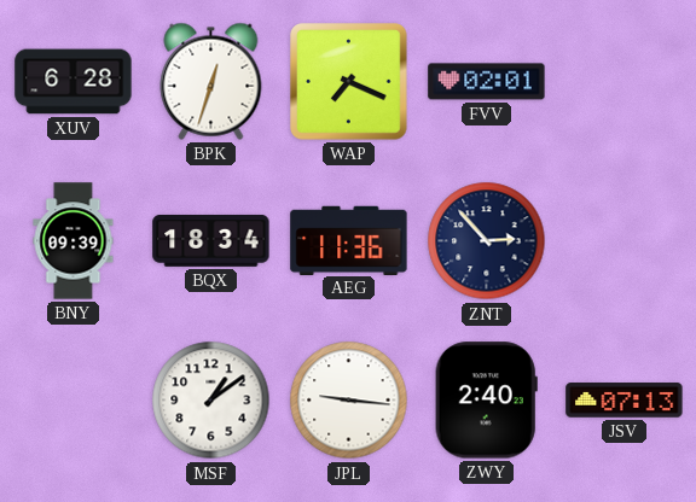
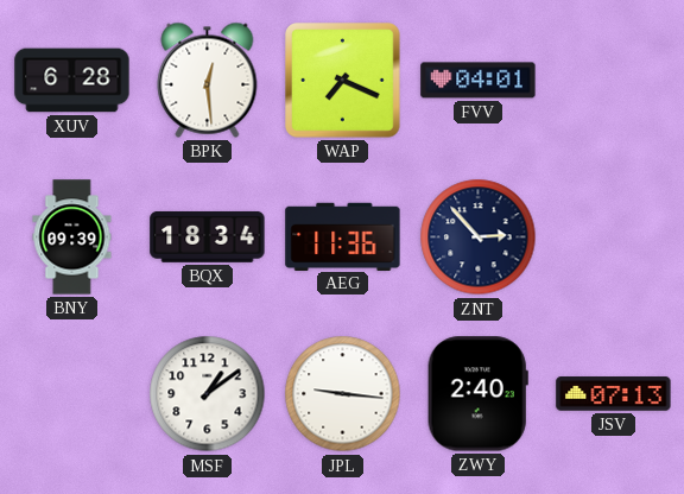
BPK: 12:33 -> 12:29 (208, 80)
FVV: 02:01 -> 04:01 (479, 81)
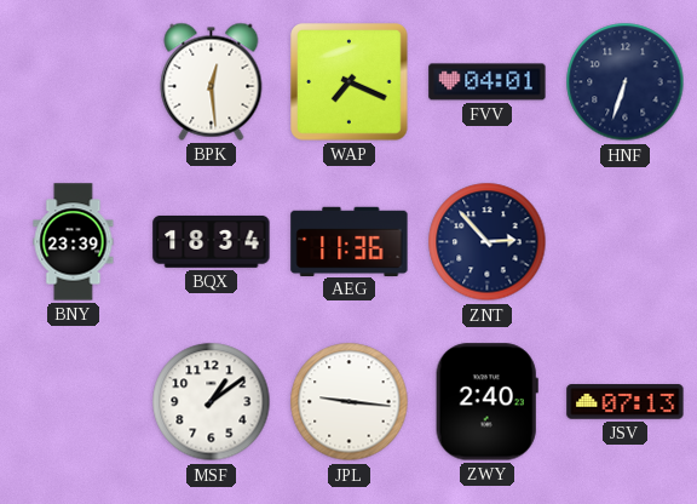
XUV: 6:28 -> none (72, 81)
HNF: none -> 6:33 (626, 82)
BNY: 09:39 -> 23:39 (74, 242)
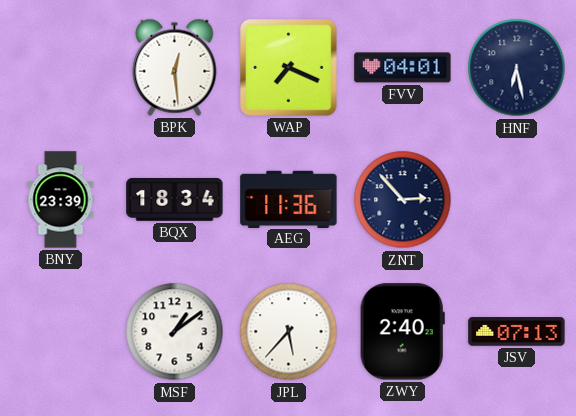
HNF: 6:33 -> 6:28 (517, 68)
JPL: 9:16 -> 5:37 (289, 332)
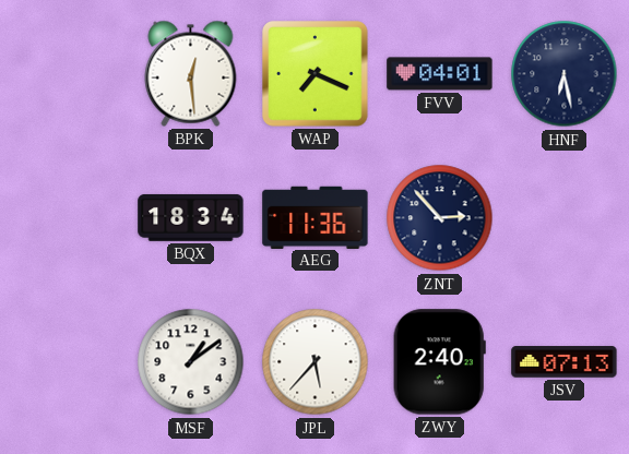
BNY: 23:39 -> none (61, 200)
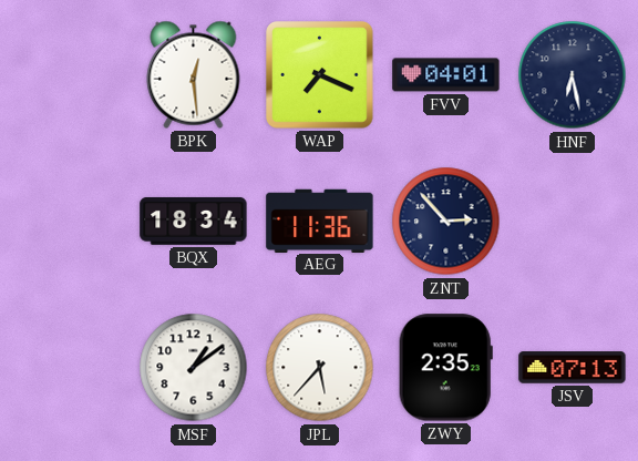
ZWY: 2:40 -> 2:35 (445, 368)
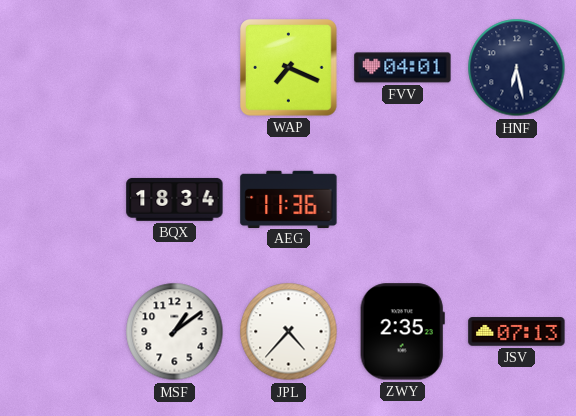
BPK: 12:29 -> none (194, 74)
ZNT: 2:53 -> none (446, 222)
JPL: 5:37 -> 4:37 (289, 332)
